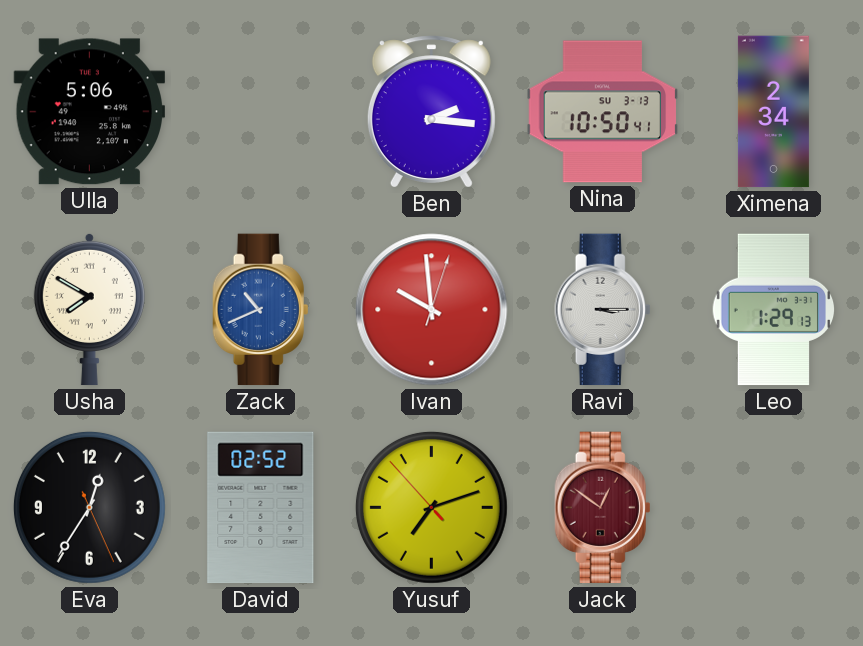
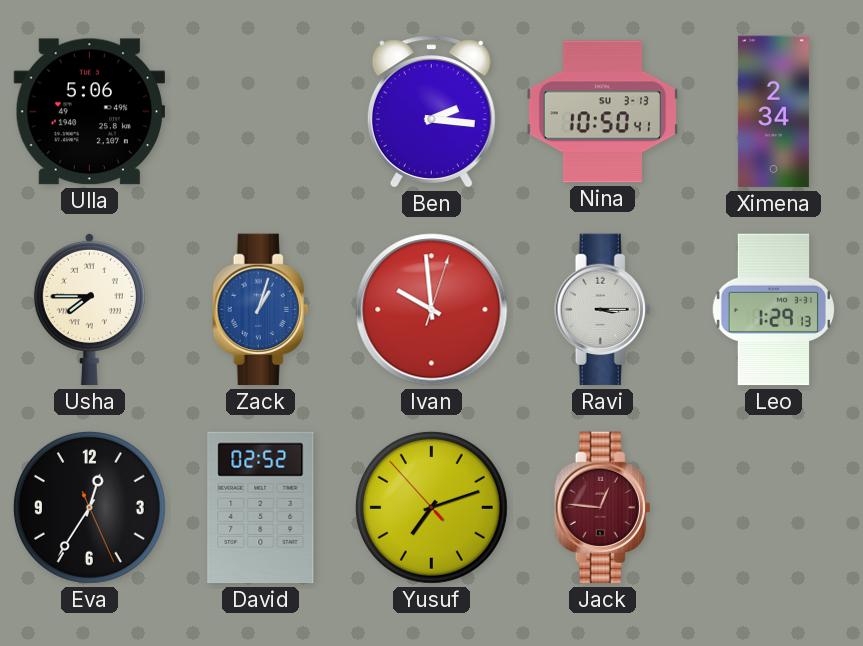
Usha: 7:50 -> 7:45 (89, 309)
Zack: 10:41 -> 1:03 (261, 310)
Jack: 12:51 -> 12:46 (603, 508)
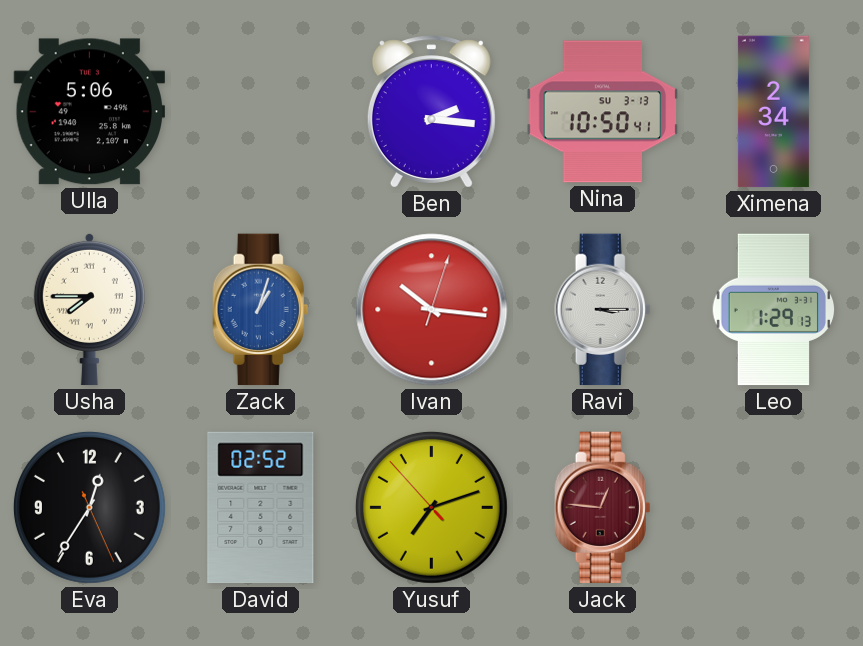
Ivan: 9:59 -> 10:16 (432, 310)
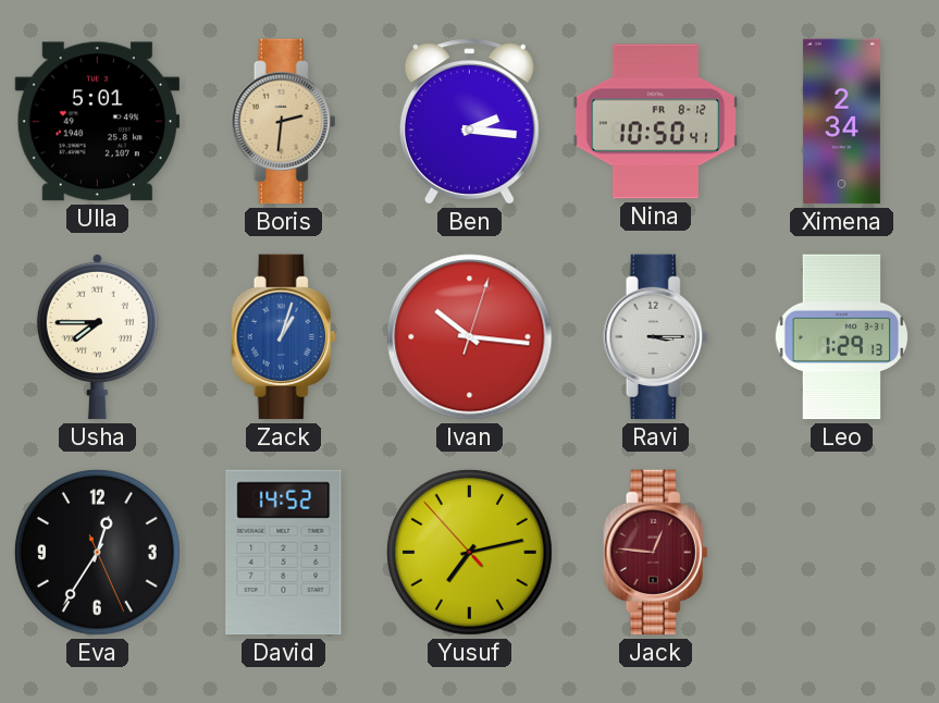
Ulla: 5:06 -> 5:01 (97, 122)
Boris: none -> 2:31 (284, 122)
Nina date: SU 3-13 -> FR 8-12 (656, 122)
David: 02:52 -> 14:52 (284, 553)
Yusuf: 7:11 -> 7:12 (469, 552)
